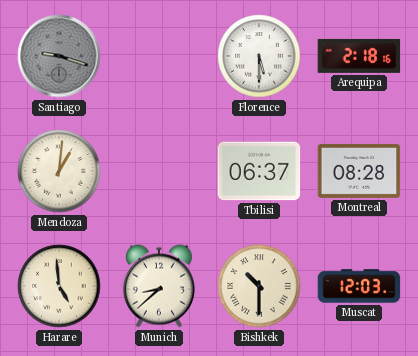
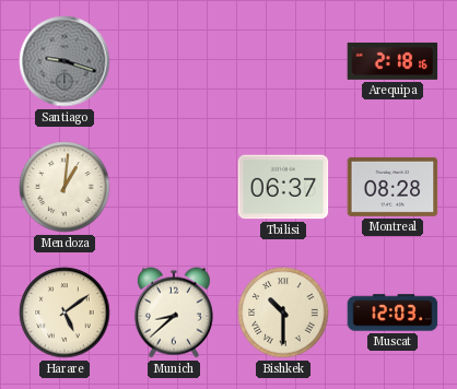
Florence: 5:30 -> none (259, 56)
Harare: 4:59 -> 5:09 (65, 313)
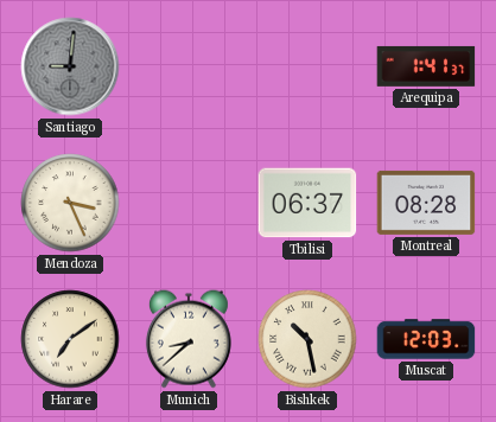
Santiago: 9:18 -> 9:01 (70, 66)
Arequipa: 2:18 -> 1:41 (426, 66)
Mendoza: 1:01 -> 3:26 (70, 203)
Harare: 5:09 -> 7:09 (70, 339)
Bishkek: 10:30 -> 10:28 (307, 339)
